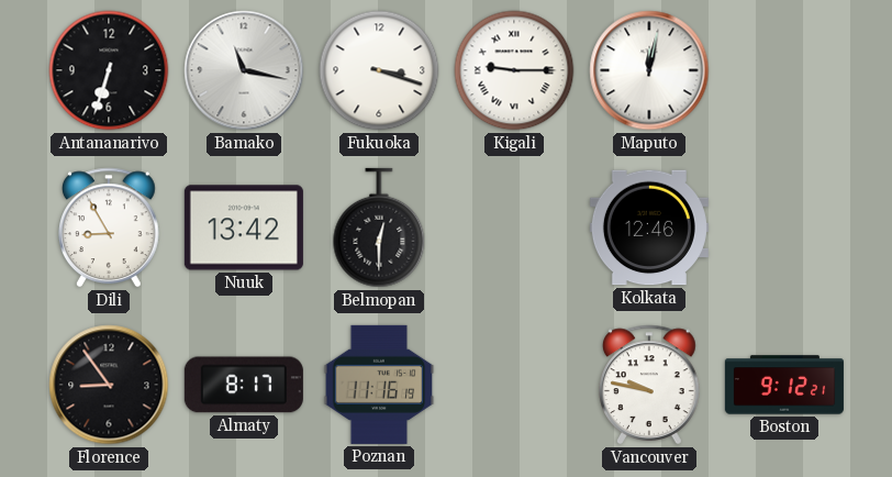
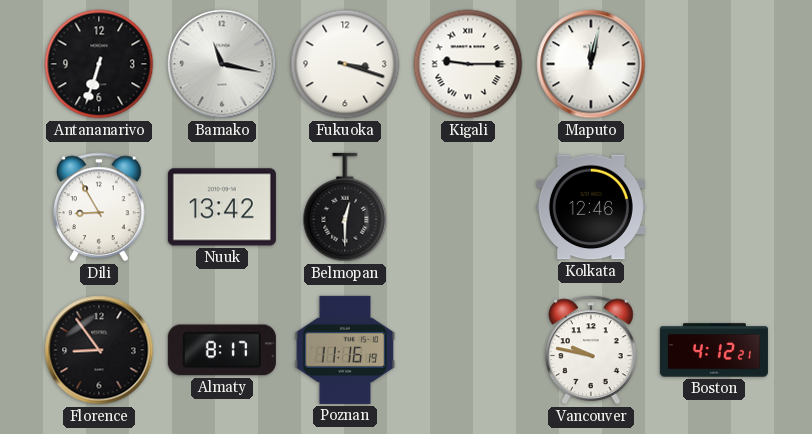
Boston: 9:12 -> 4:12 (714, 350)
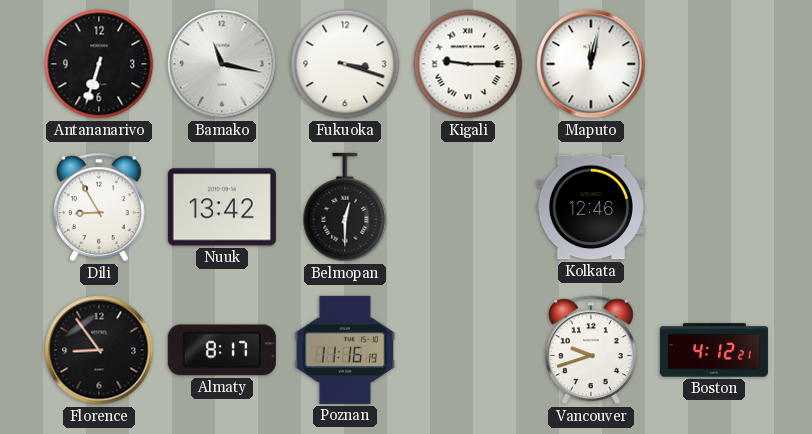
Vancouver: 9:47 -> 9:42 (592, 350)
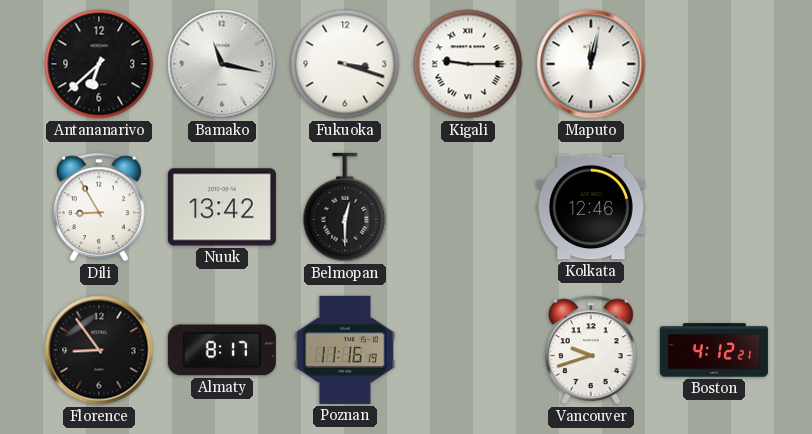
Antananarivo: 6:33 -> 6:38 (99, 64)
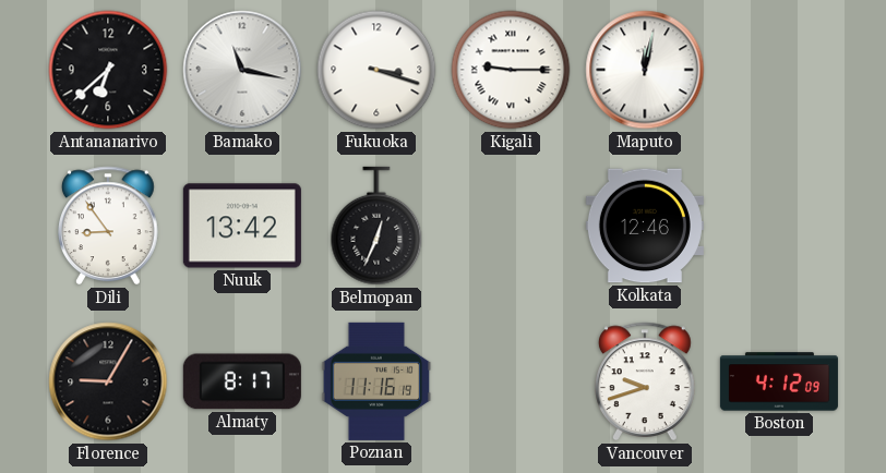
Dili: 8:55 -> 8:54 (109, 226)
Belmopan: 12:30 -> 12:34 (376, 226)
Florence: 8:54 -> 9:05 (108, 381)
Boston: 4:12:21 -> 4:12:09 (779, 381)
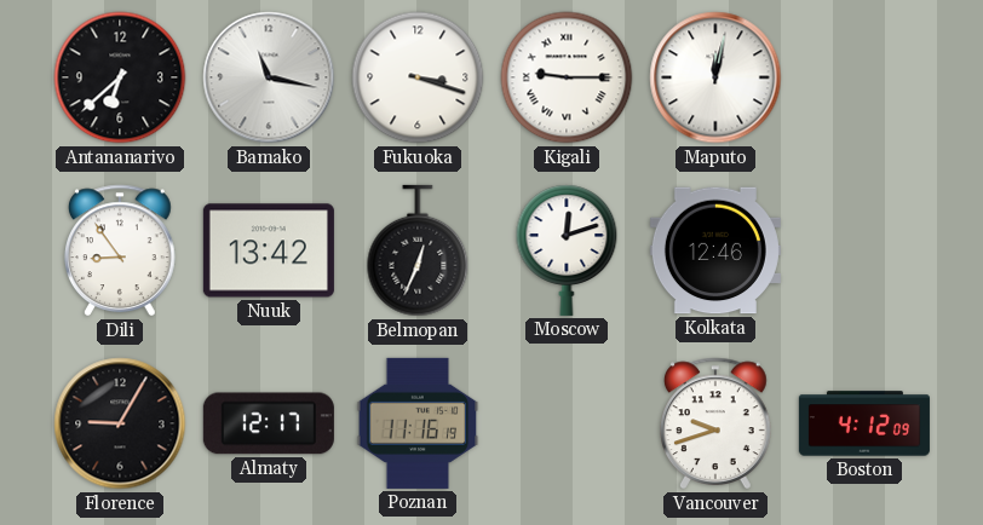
Moscow: none -> 12:12 (567, 250)
Almaty: 8:17 -> 12:17 (269, 423)
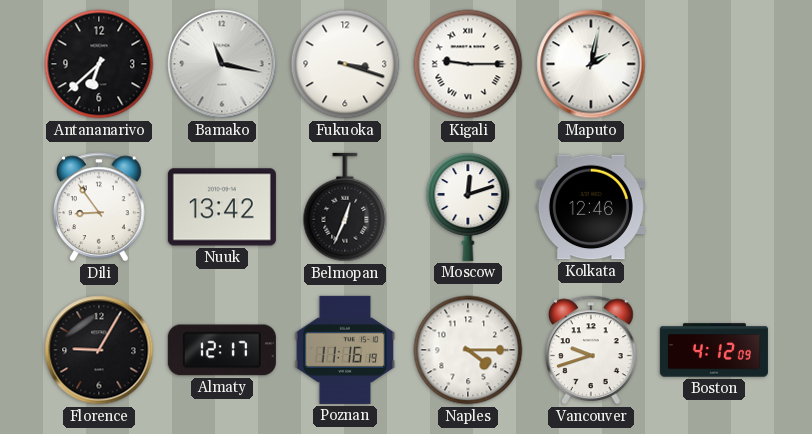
Maputo: 12:02 -> 2:02 (591, 64)
Naples: none -> 4:15 (468, 350)
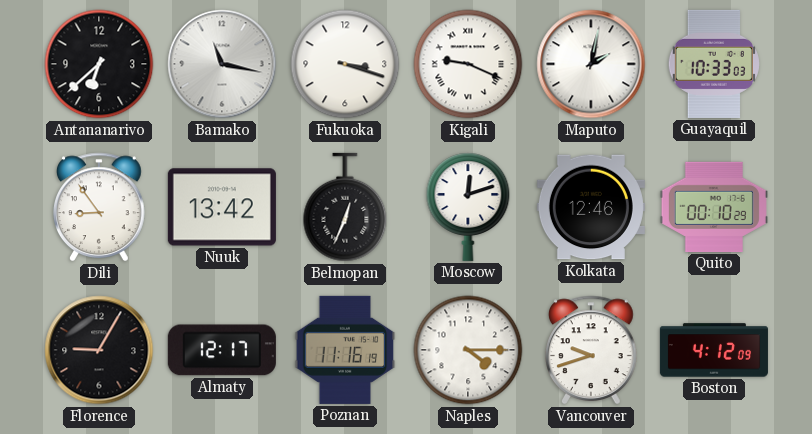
Kigali: 9:15 -> 9:19 (468, 64)
Guayaquil: none -> 10:33 (714, 64)
Quito: none -> 00:10 (714, 207)
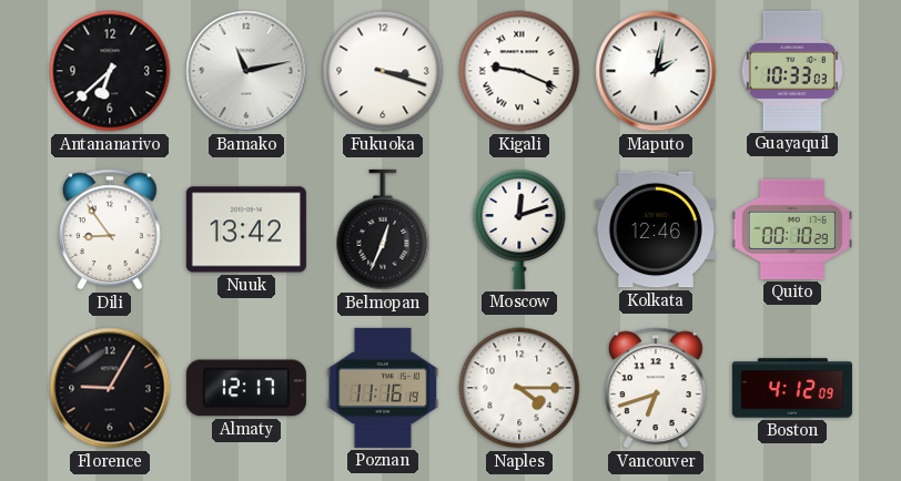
Bamako: 11:17 -> 11:13 (246, 71)
Vancouver: 9:42 -> 6:42 (657, 388)
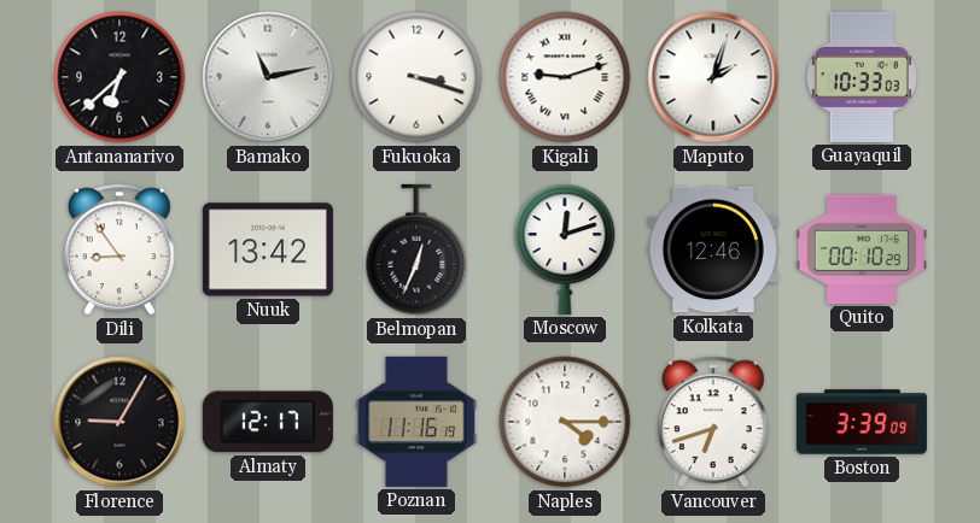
Kigali: 9:19 -> 9:12 (565, 77)
Maputo: 2:02 -> 2:03 (713, 77)
Boston: 4:12 -> 3:39 (862, 422)
